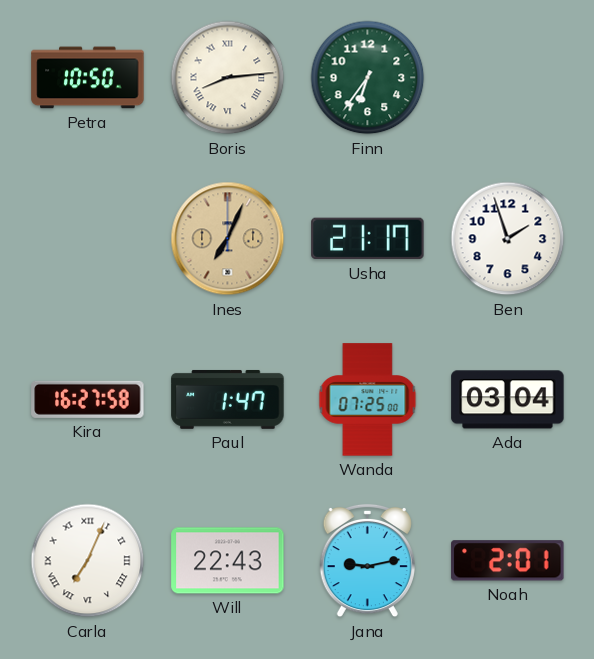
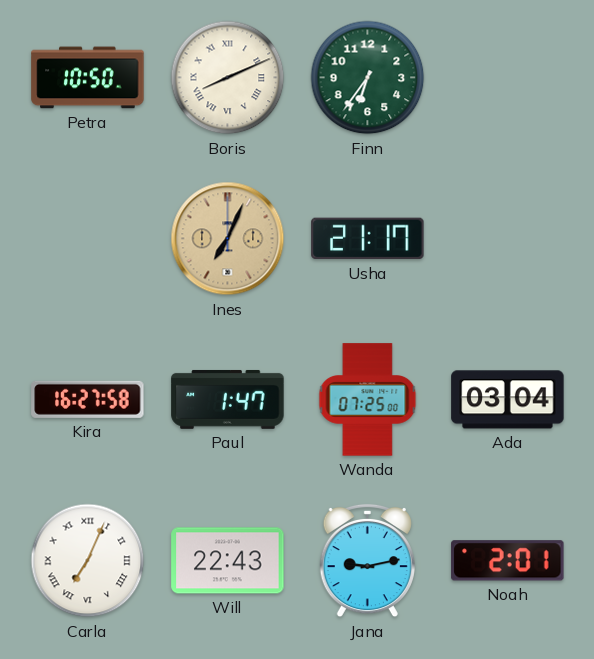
Boris: 8:14 -> 8:11 (228, 78)
Ben: 1:57 -> none (508, 239)
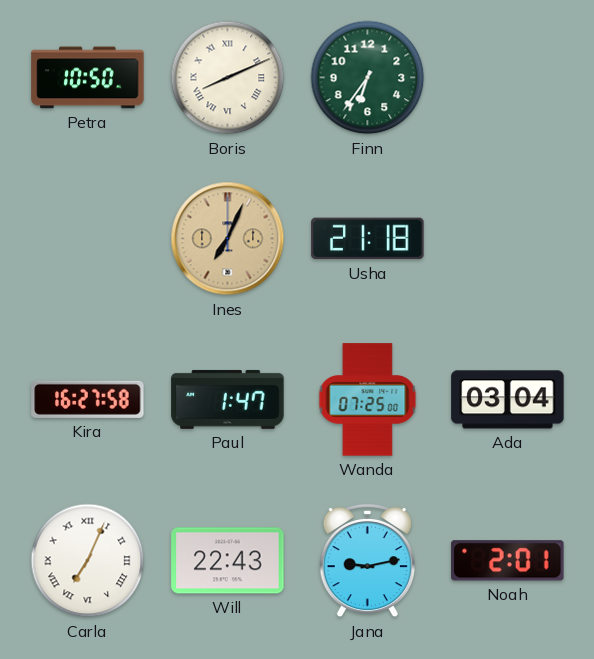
Usha: 21:17 -> 21:18 (368, 239)
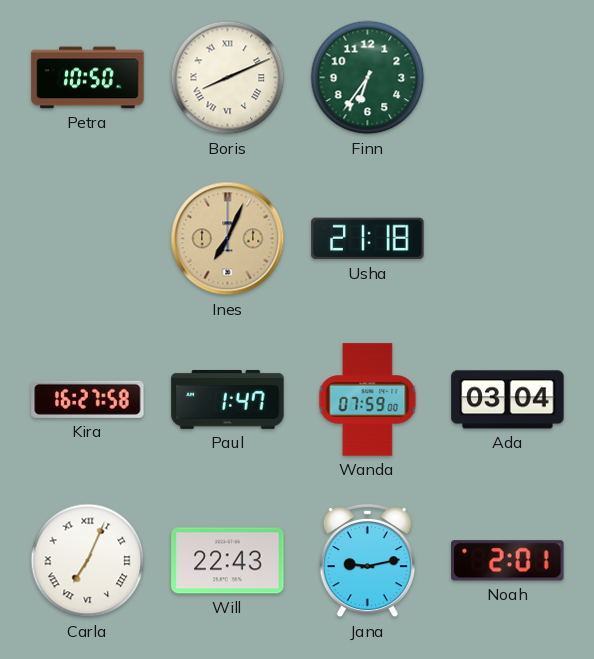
Wanda: 07:25 -> 07:59 (368, 400)
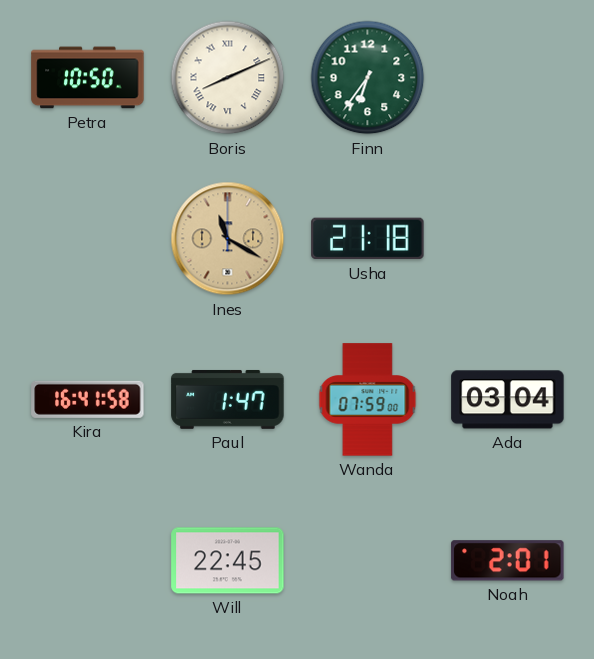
Ines: 7:04 -> 11:20 (228, 239)
Kira: 16:27 -> 16:41 (88, 399)
Carla: 7:04 -> none (88, 561)
Will: 22:43 -> 22:45 (228, 561)
Jana: 9:13 -> none (367, 561)
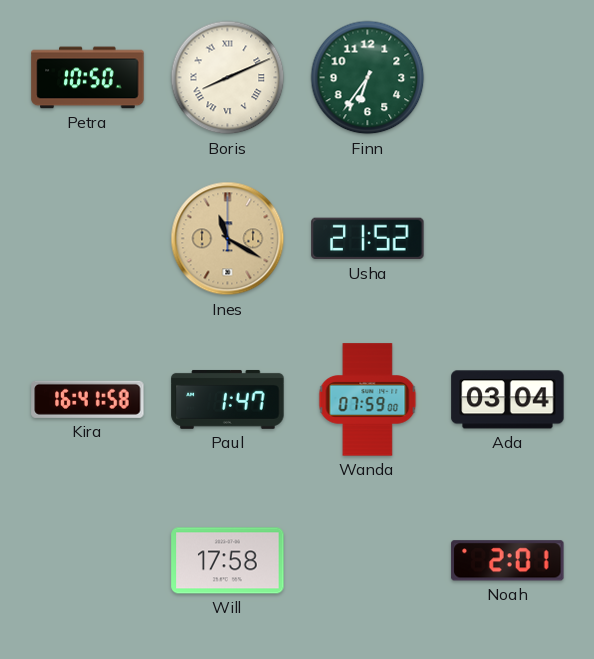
Usha: 21:18 -> 21:52 (368, 239)
Will: 22:45 -> 17:58 (228, 561)
